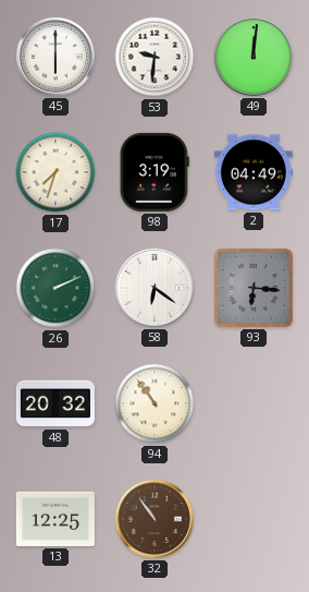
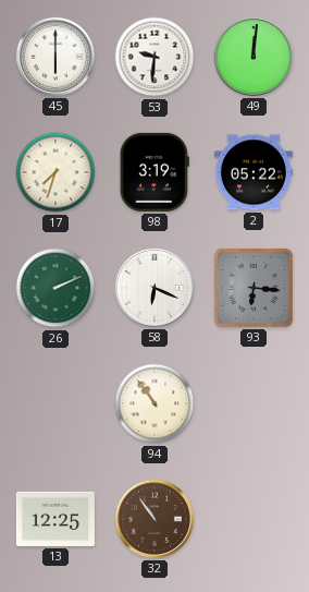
2: 04:49 -> 05:22 (254, 172)
58: 6:21 -> 6:19 (154, 288)
48: 20:32 -> none (55, 403)
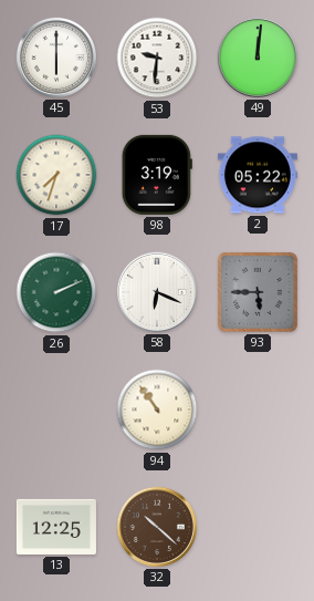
93: 6:16 -> 5:45 (258, 292)
32: 10:54 -> 10:22 (157, 527)
